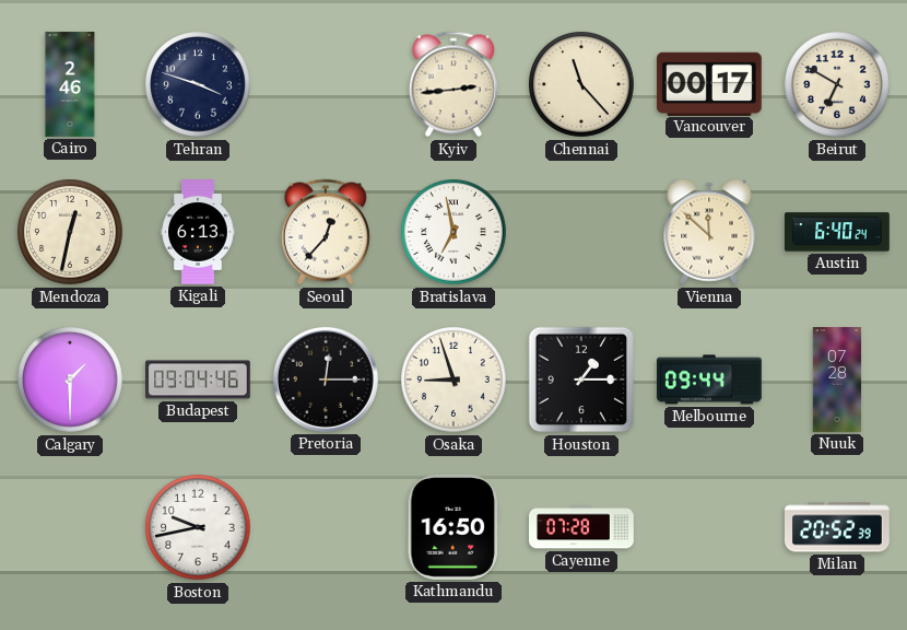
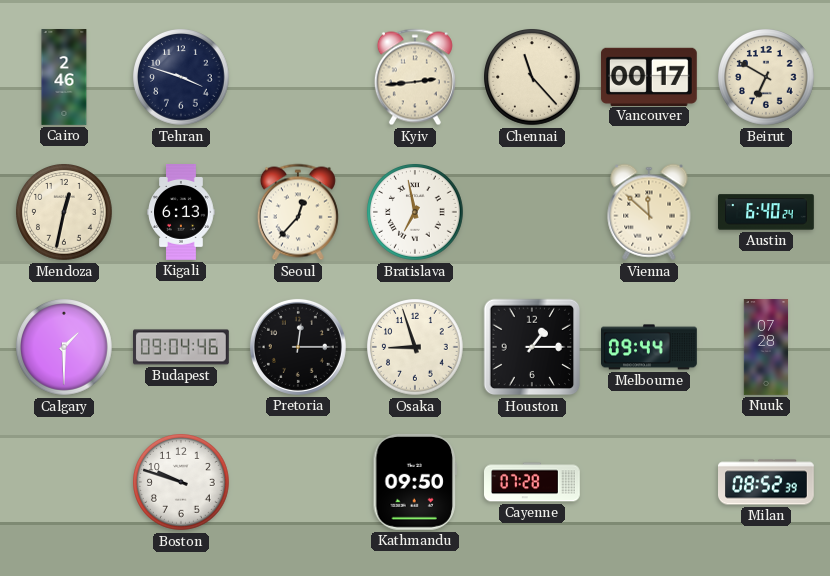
Boston: 9:43 -> 9:48 (182, 483)
Kathmandu: 16:50 -> 09:50 (414, 482)
Milan: 20:52 -> 08:52 (767, 482)
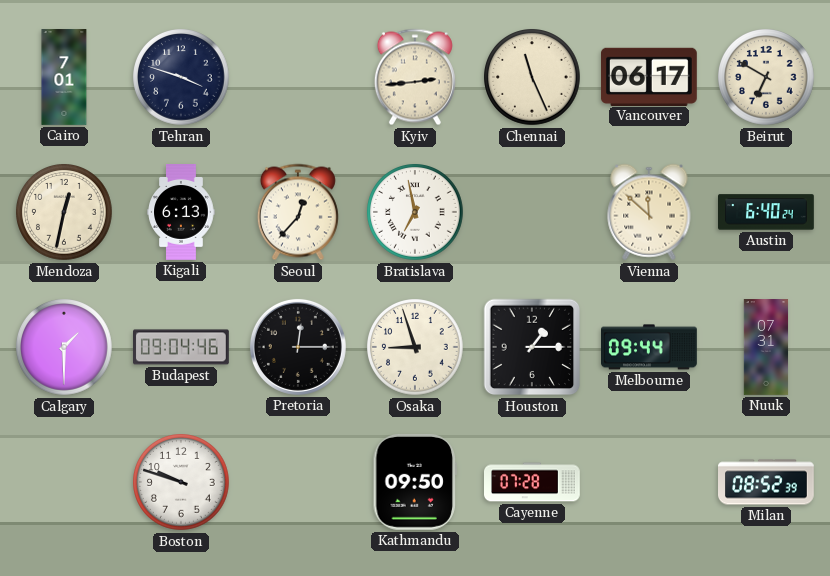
Cairo: 2:46 -> 7:01 (64, 77)
Chennai: 11:23 -> 11:26 (533, 78)
Vancouver: 00:17 -> 06:17 (649, 76)
Nuuk: 07:28 -> 07:31 (766, 347)
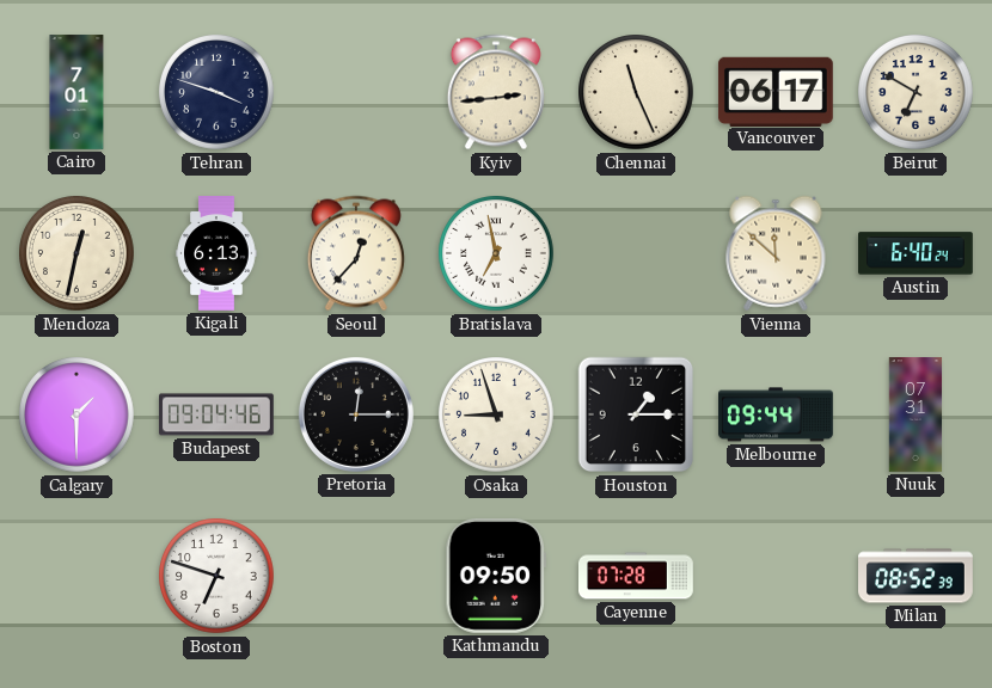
Boston: 9:48 -> 6:48 (218, 577)
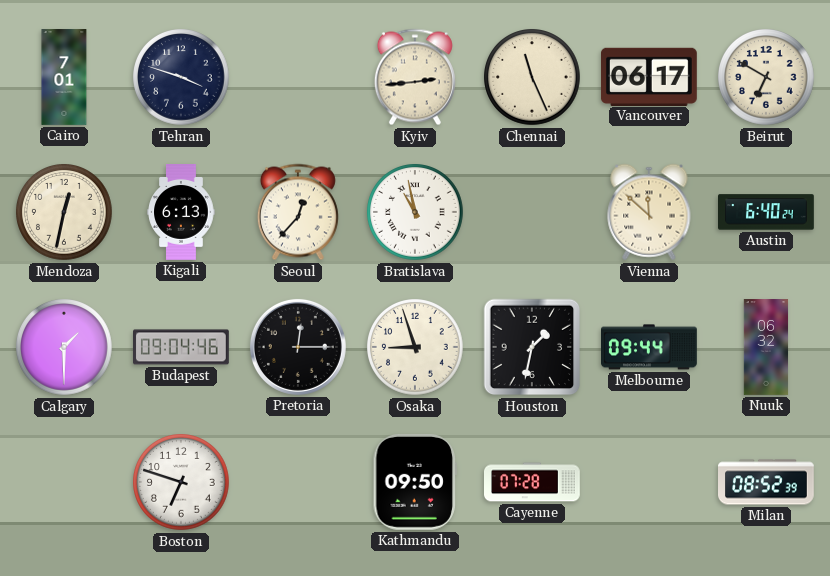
Bratislava: 6:58 -> 10:58 (416, 213)
Houston: 1:15 -> 1:32 (532, 347)
Nuuk: 07:31 -> 06:32 (766, 347)
